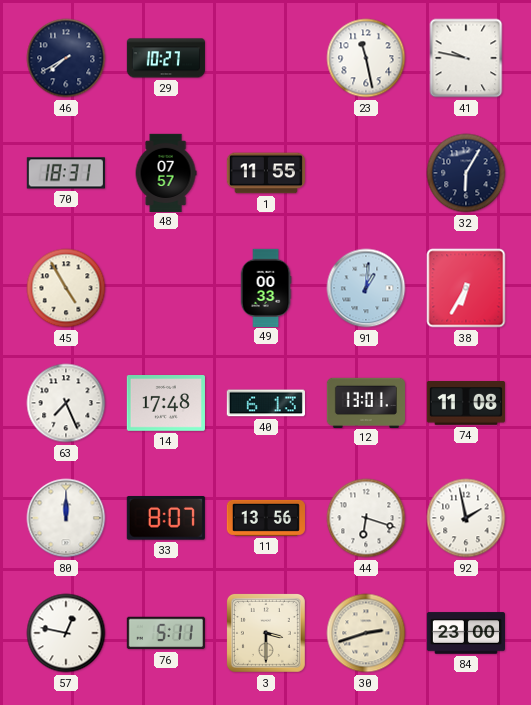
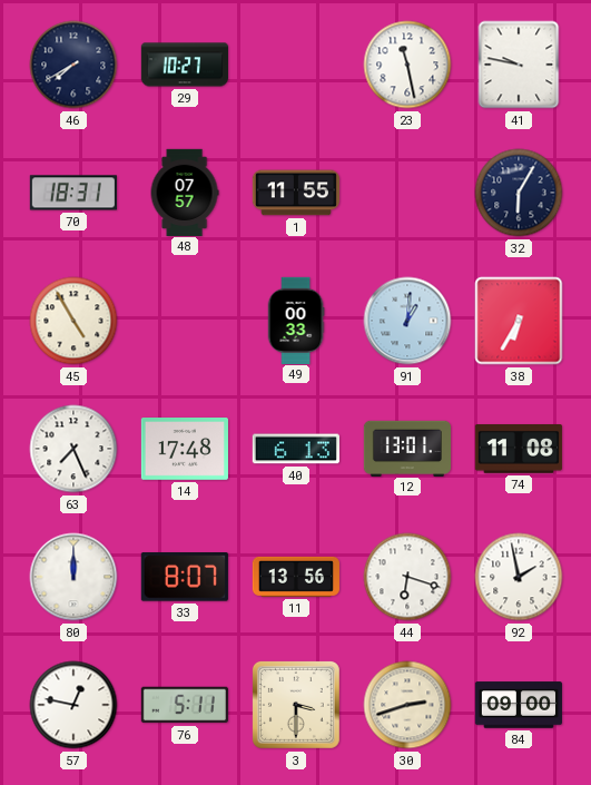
84: 23:00 -> 09:00 (518, 705)
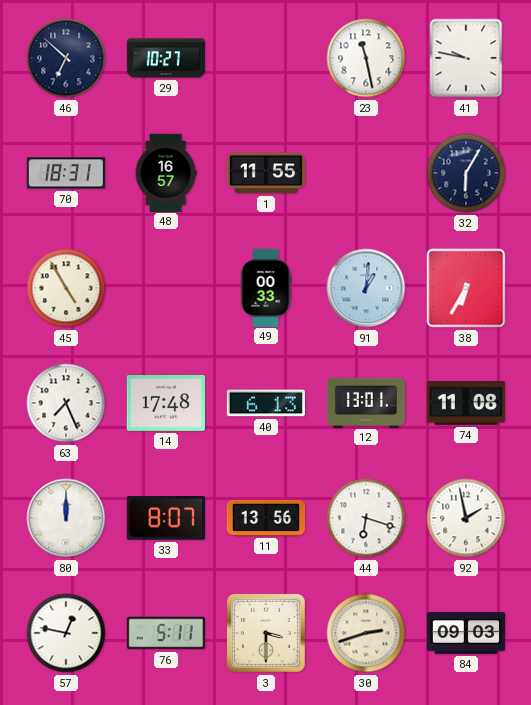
46: 7:40 -> 6:52 (66, 58)
48: 07:57 -> 16:57 (166, 172)
84: 09:00 -> 09:03 (465, 633)
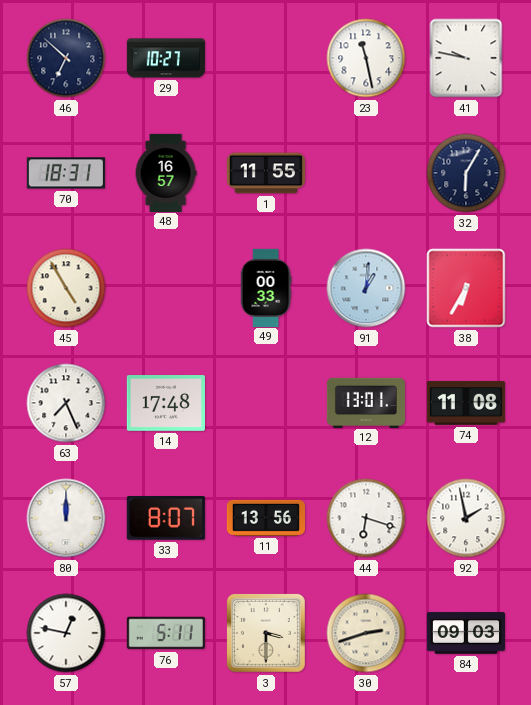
40: 6:13 -> none (266, 403)
